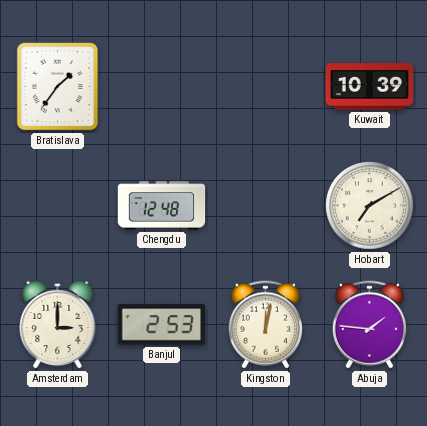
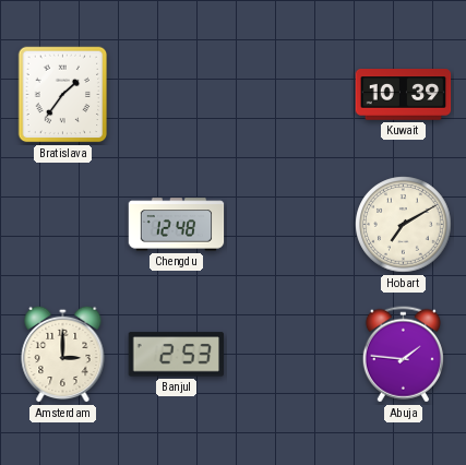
Kingston: 12:02 -> none (265, 325)
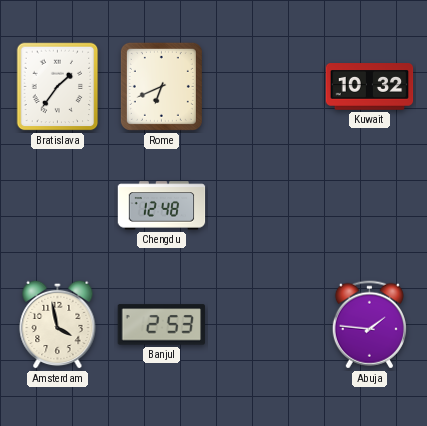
Rome: none -> 6:41 (161, 86)
Kuwait: 10:39 -> 10:32 (370, 87)
Hobart: 7:10 -> none (404, 225)
Amsterdam: 3:00 -> 3:58 (58, 324)
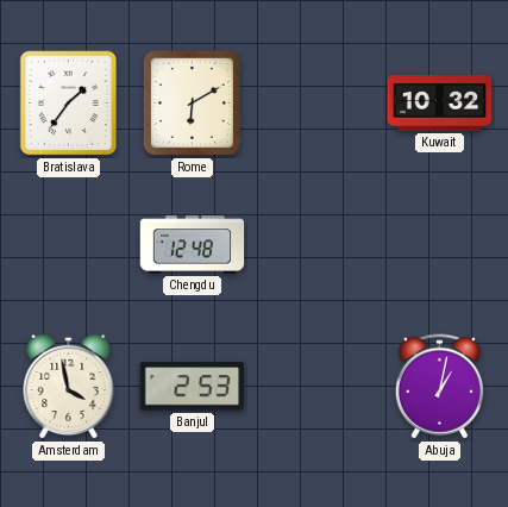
Rome: 6:41 -> 6:10 (192, 102)
Abuja: 1:46 -> 1:02 (439, 387)
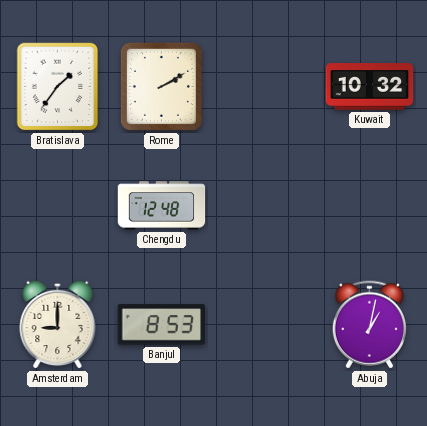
Rome: 6:10 -> 2:10 (161, 86)
Amsterdam: 3:58 -> 9:00 (58, 324)
Banjul: 2:53 -> 8:53 (162, 325)
